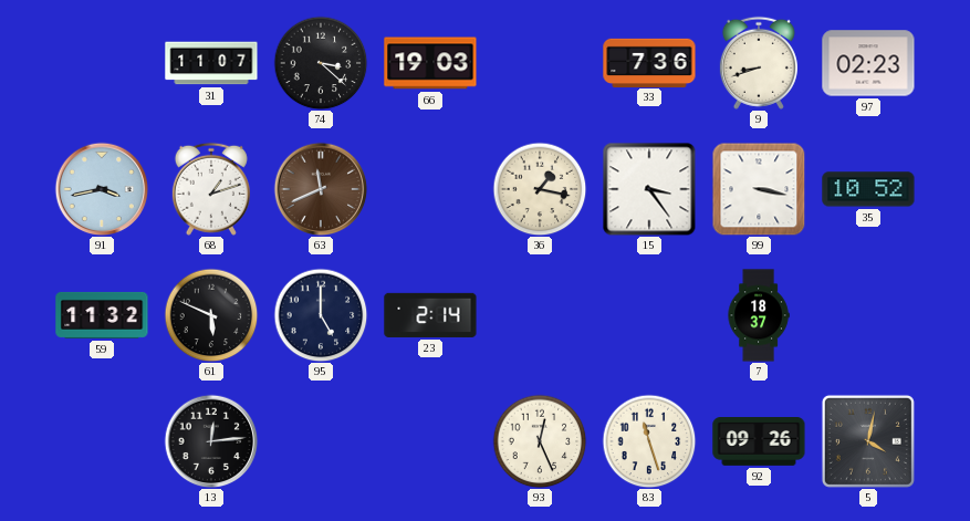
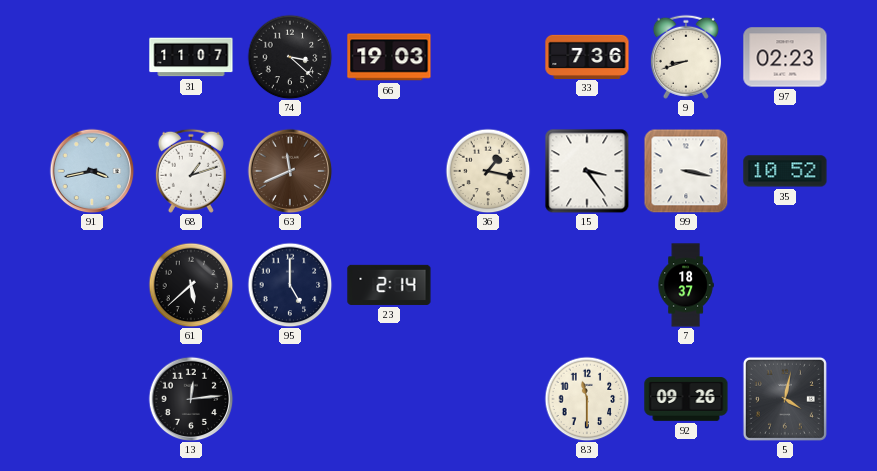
59: 11:32 -> none (102, 315)
61: 5:49 -> 5:38 (191, 285)
93: 12:26 -> none (540, 441)
83: 11:27 -> 11:30 (587, 399)
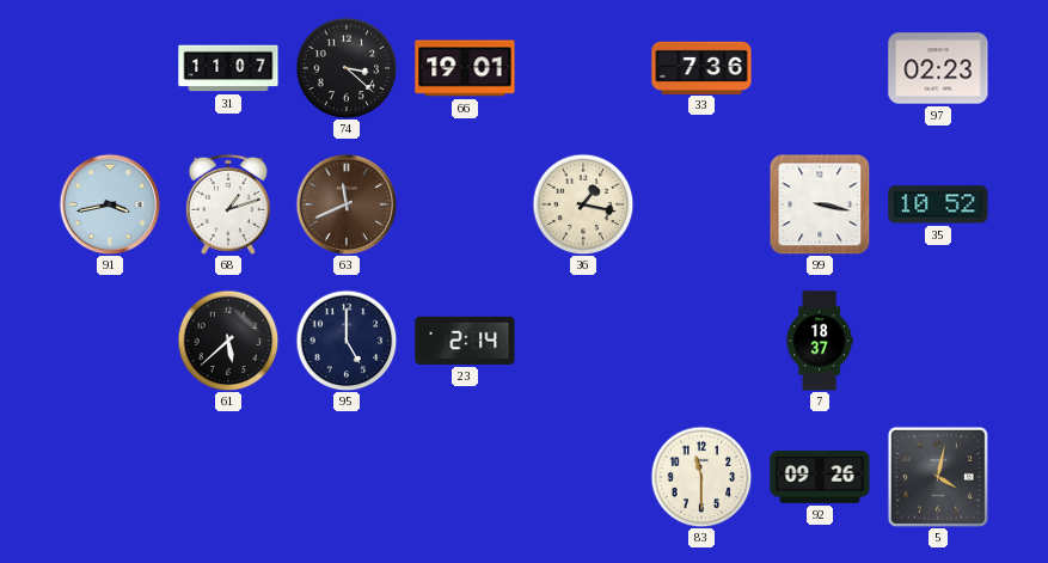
66: 19:03 -> 19:01 (465, 68)
9: 8:42 -> none (686, 57)
15: 3:24 -> none (587, 171)
13: 12:14 -> none (191, 399)
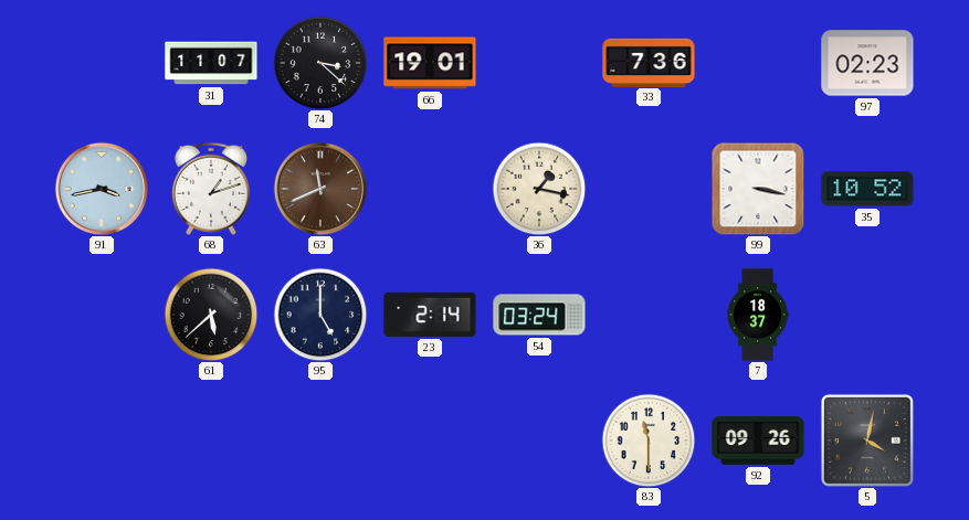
54: none -> 03:24 (539, 315)
